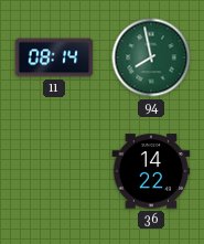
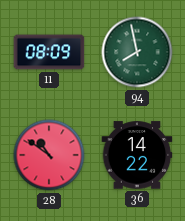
11: 08:14 -> 08:09 (49, 52)
28: none -> 10:51 (49, 155)
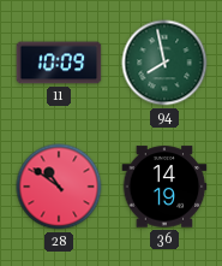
11: 08:09 -> 10:09 (59, 63)
36: 14:22 -> 14:19 (164, 187)
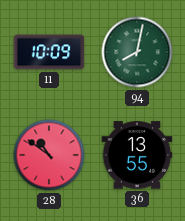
94: 7:58 -> 8:02 (137, 52)
36: 14:19 -> 13:55 (137, 155)
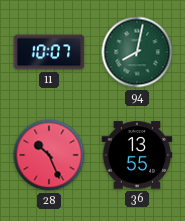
11: 10:09 -> 10:07 (49, 52)
28: 10:51 -> 10:26 (49, 155)
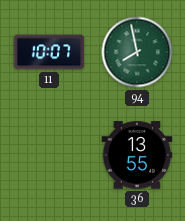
94: 8:02 -> 7:58 (137, 52)
28: 10:26 -> none (49, 155)
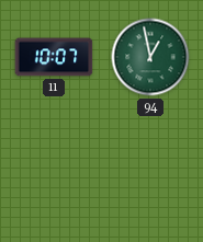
94: 7:58 -> 12:58 (150, 57)
36: 13:55 -> none (137, 155)
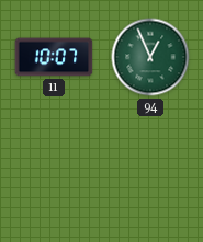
94: 12:58 -> 12:56 (150, 57)
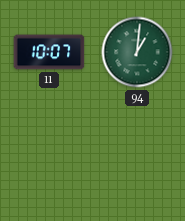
94: 12:56 -> 1:01 (137, 52)
